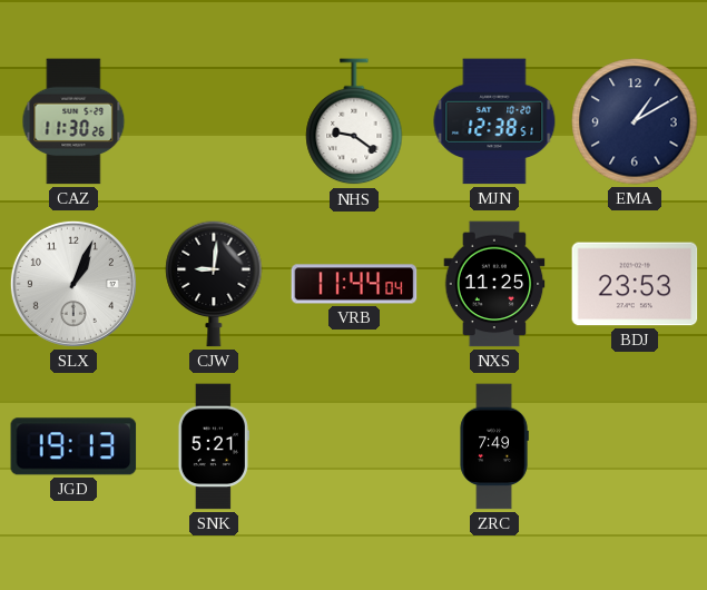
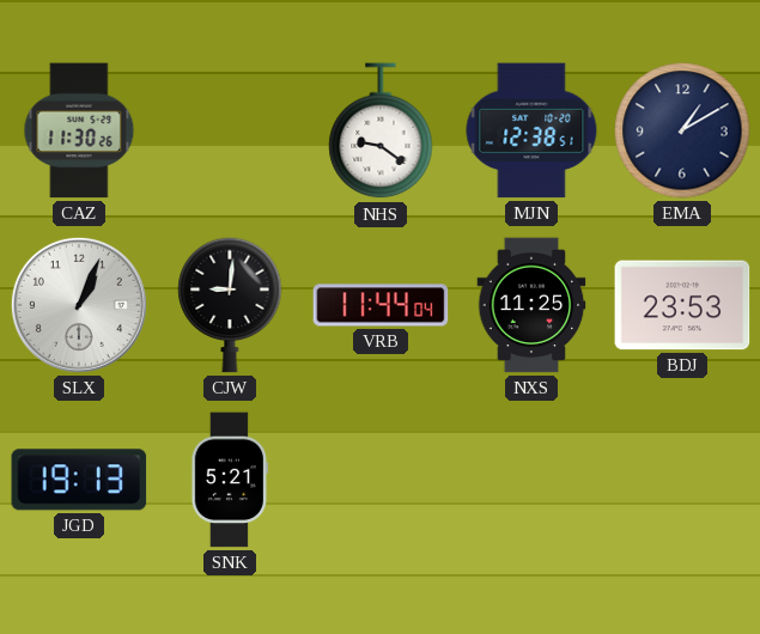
ZRC: 7:49 -> none (494, 446)
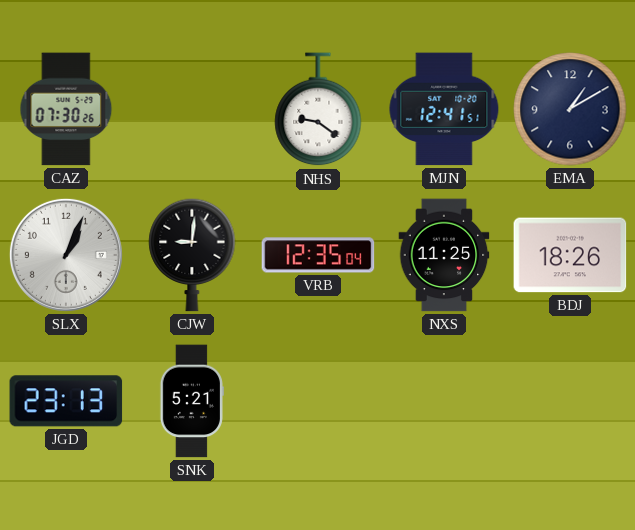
CAZ: 11:30 -> 07:30 (66, 109)
MJN: 12:38 -> 12:41 (444, 109)
VRB: 11:44 -> 12:35 (318, 255)
BDJ: 23:53 -> 18:26 (570, 255)
JGD: 19:13 -> 23:13 (66, 401)
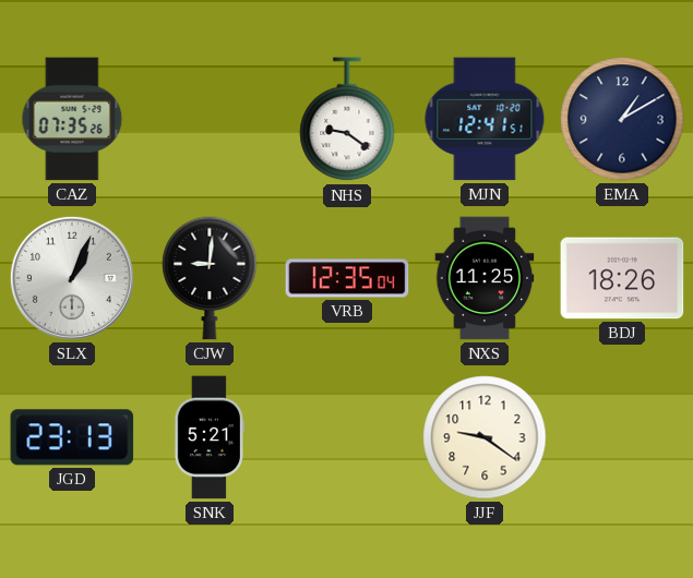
CAZ: 07:30 -> 07:35 (72, 119)
JJF: none -> 9:21 (485, 437)
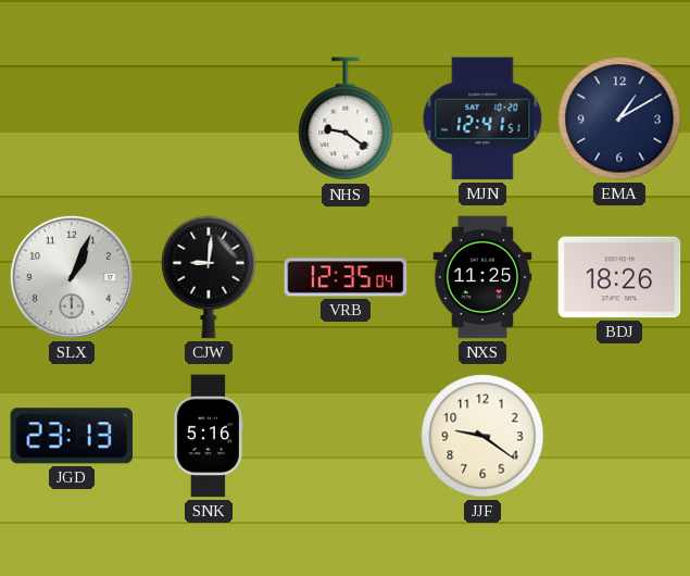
CAZ: 07:35 -> none (72, 119)
SNK: 5:21 -> 5:16 (209, 436)
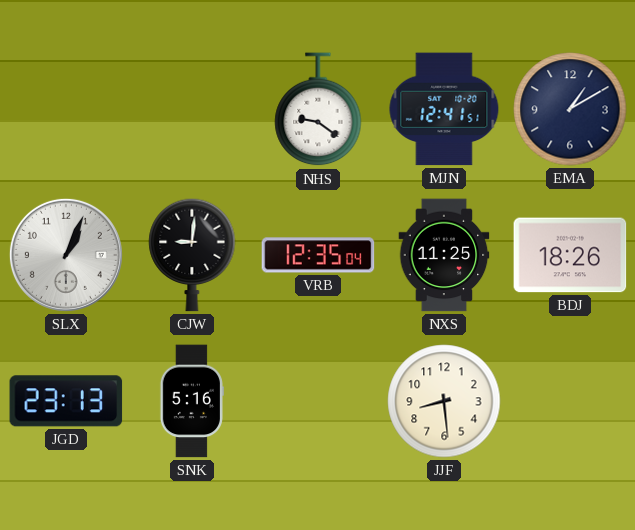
JJF: 9:21 -> 8:29 (444, 401)
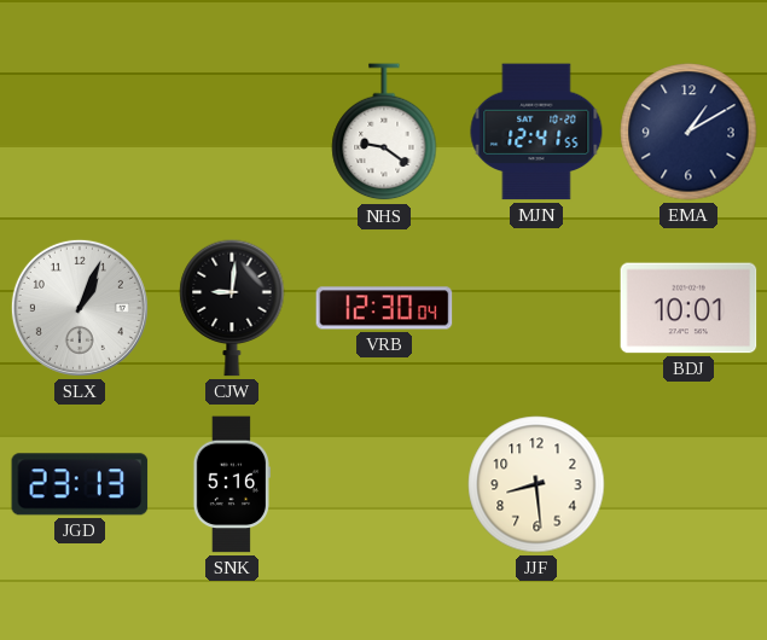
MJN: 12:41:51 -> 12:41:55 (536, 132)
VRB: 12:35 -> 12:30 (384, 308)
NXS: 11:25 -> none (444, 255)
BDJ: 18:26 -> 10:01 (688, 308)
